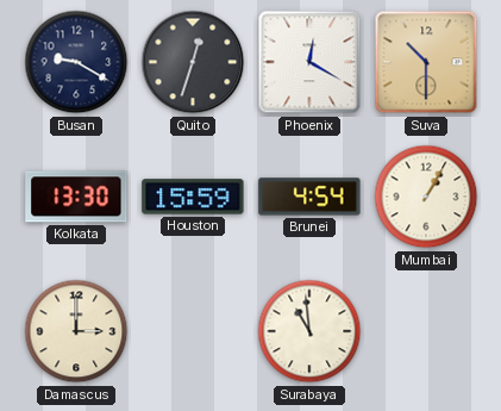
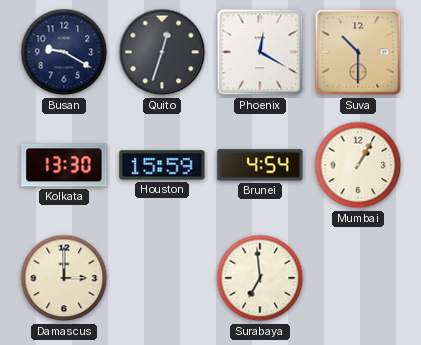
Surabaya: 10:59 -> 6:59 (260, 278)
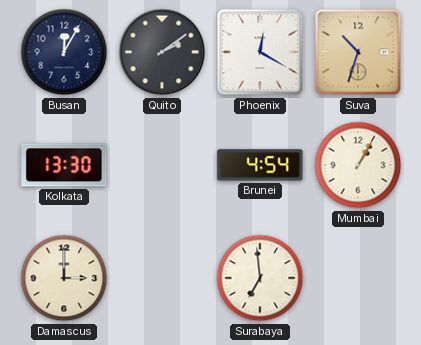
Busan: 9:20 -> 12:05 (64, 52)
Quito: 12:33 -> 2:09 (162, 52)
Suva: 10:30 -> 10:33 (358, 52)
Houston: 15:59 -> none (162, 165)
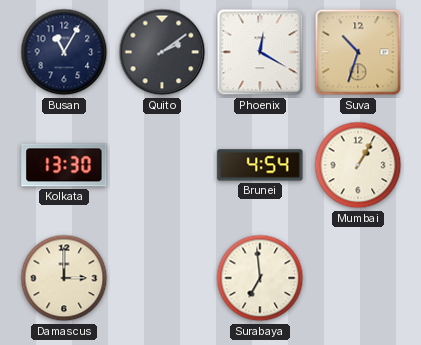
Busan: 12:05 -> 11:05 (64, 52)
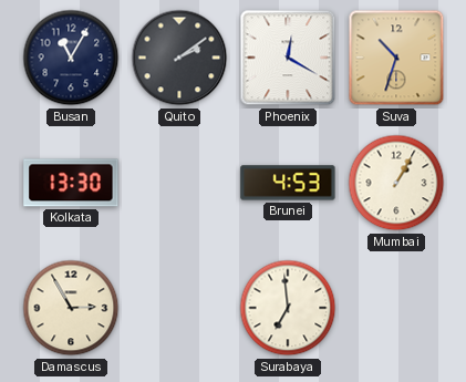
Brunei: 4:54 -> 4:53 (288, 183)
Damascus: 3:00 -> 2:55 (71, 308)
